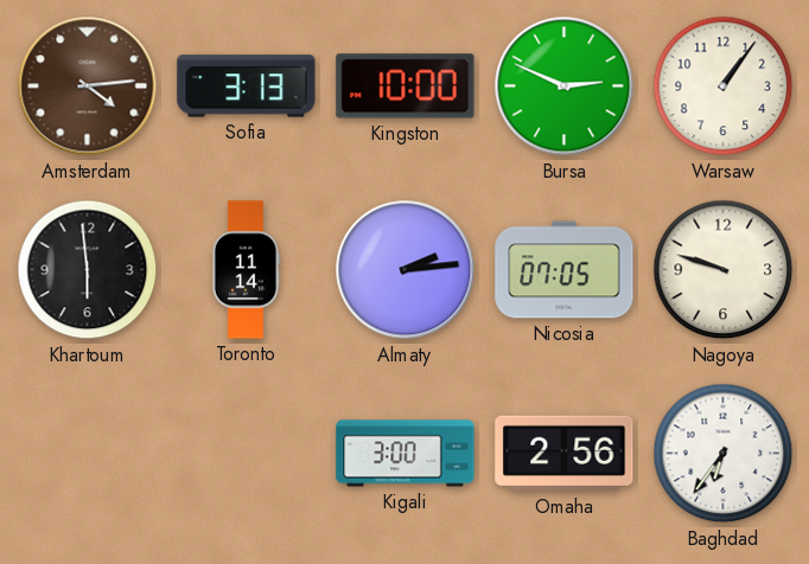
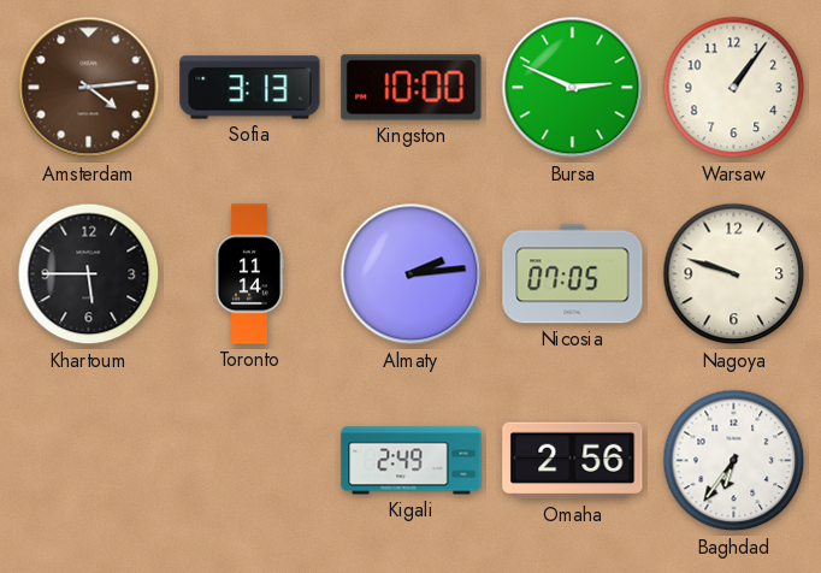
Khartoum: 5:59 -> 5:45 (89, 274)
Kigali: 3:00 -> 2:49 (412, 461)
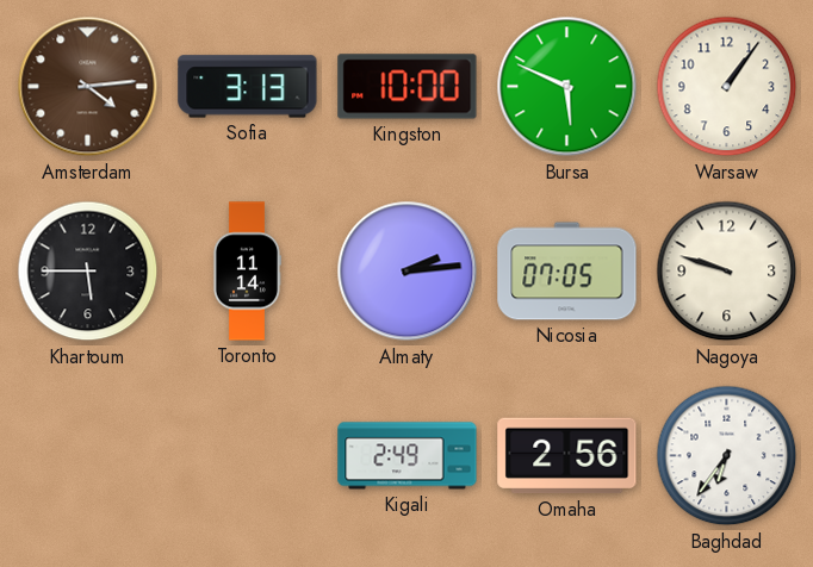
Bursa: 2:49 -> 5:49 (567, 87)
